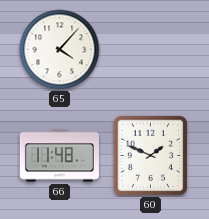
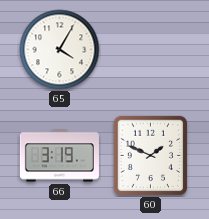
65: 4:07 -> 4:05 (60, 50)
66: 11:48 -> 3:19 (59, 156)
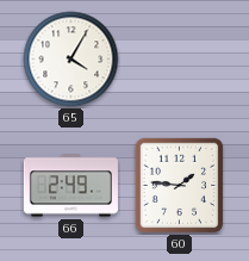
66: 3:19 -> 2:49 (70, 186)
60: 1:49 -> 1:46 (180, 186)
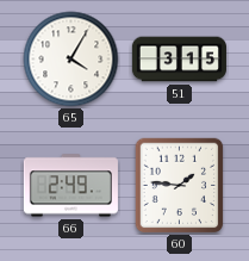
51: none -> 3:15 (179, 60)
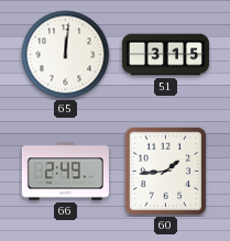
65: 4:05 -> 12:01 (66, 55)
60: 1:46 -> 1:44 (166, 172)
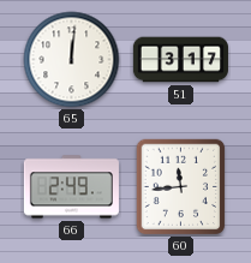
51: 3:15 -> 3:17 (180, 60)
60: 1:44 -> 11:44 (181, 187)
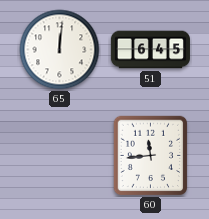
51: 3:17 -> 6:45 (150, 50)
66: 2:49 -> none (71, 187)
